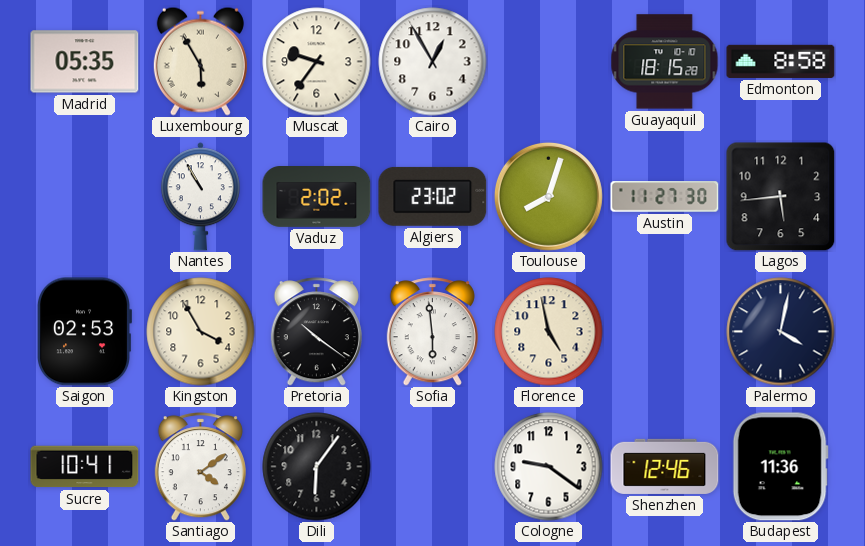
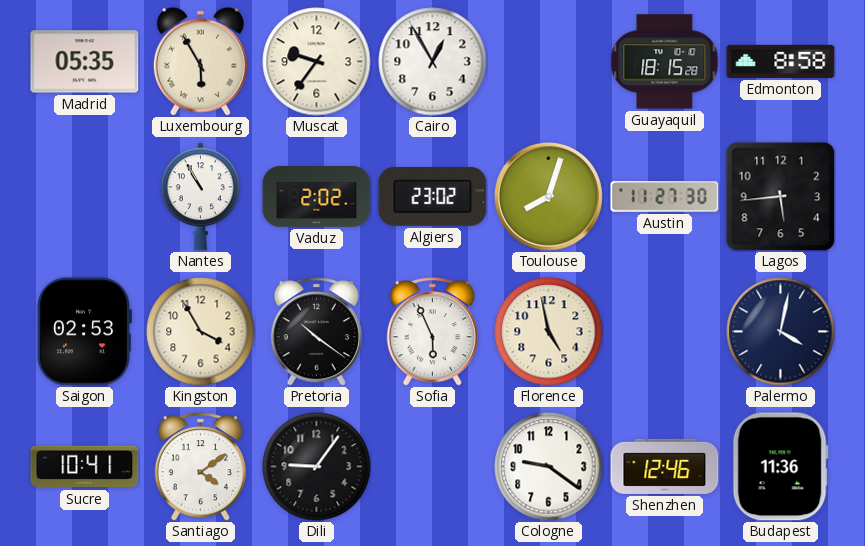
Sofia: 5:59 -> 5:56 (432, 332)
Dili: 6:06 -> 9:06 (317, 467)
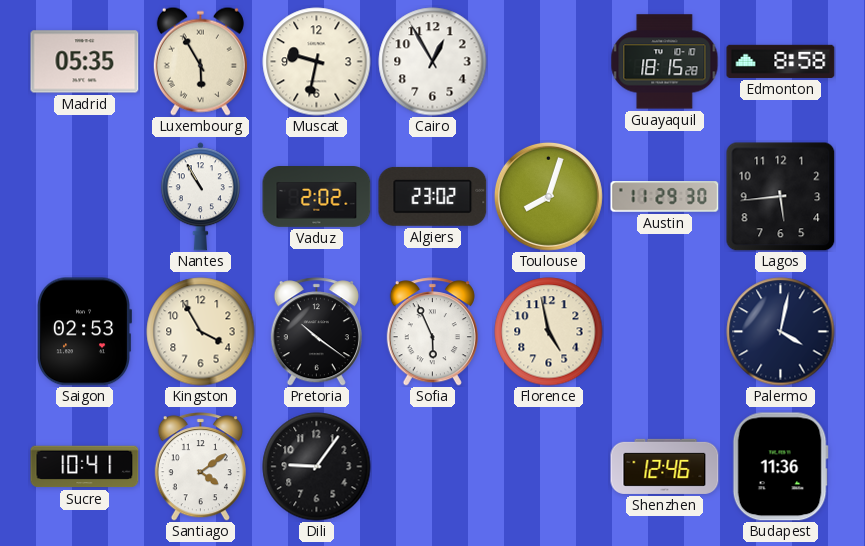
Muscat: 9:36 -> 9:32 (317, 62)
Austin: 11:27 -> 11:29 (665, 197)
Cologne: 9:21 -> none (549, 467)
